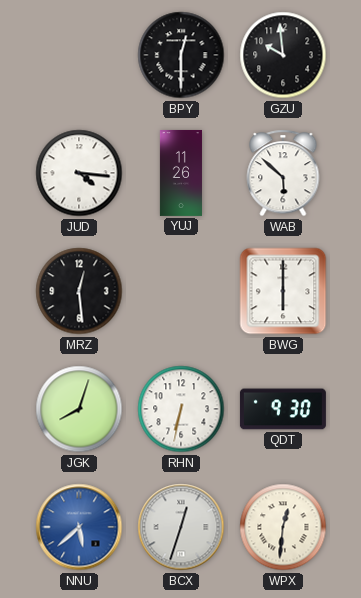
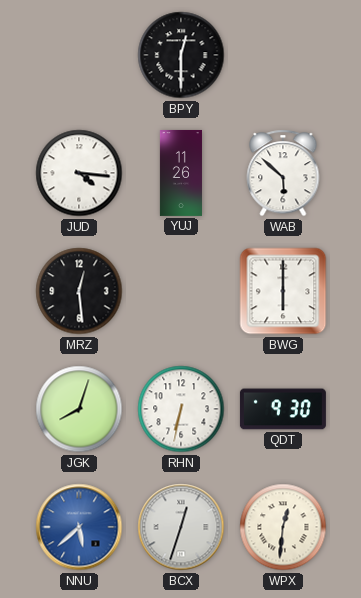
GZU: 9:59 -> none (283, 55)
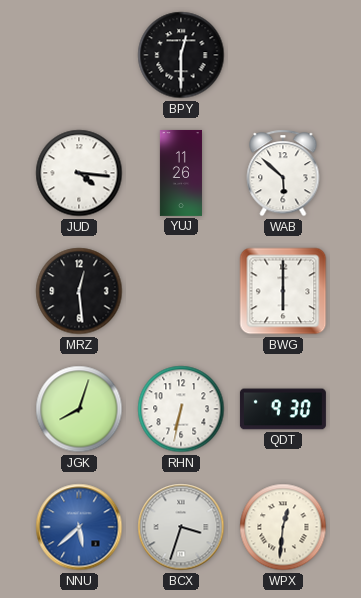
BCX: 12:33 -> 3:33 (181, 527)
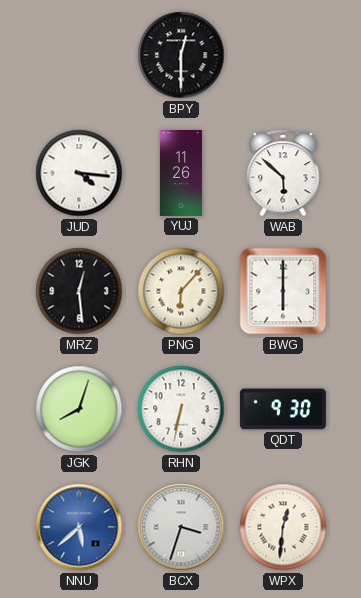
PNG: none -> 6:07 (181, 291)
